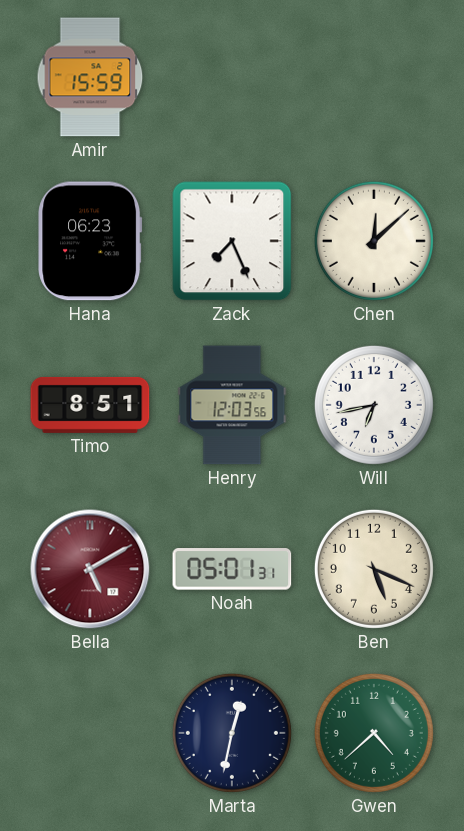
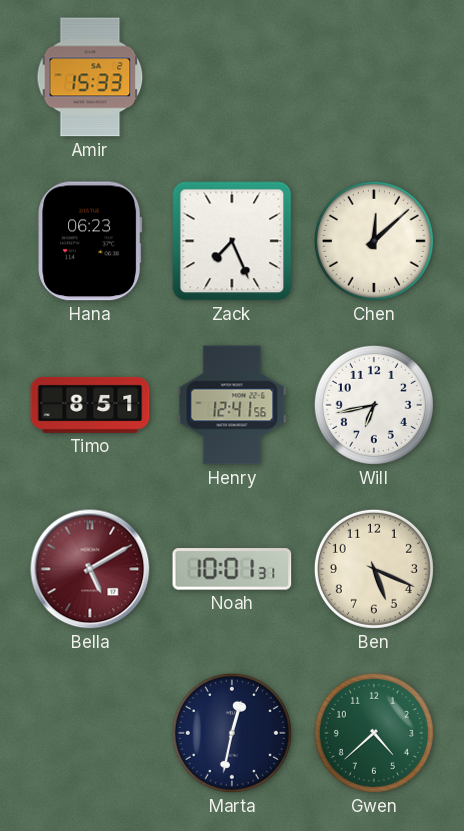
Amir: 15:59 -> 15:33 (90, 77)
Henry: 12:03 -> 12:41 (232, 405)
Noah: 05:01 -> 10:01 (232, 569)
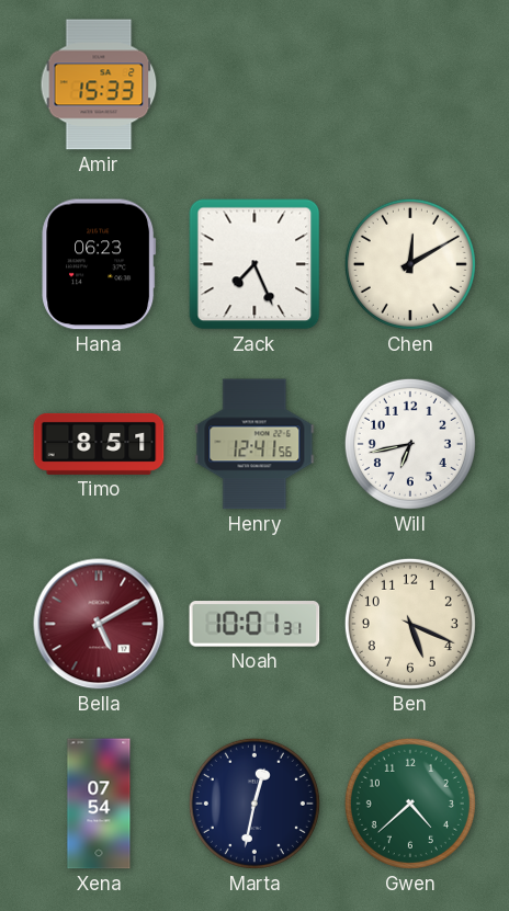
Chen: 12:08 -> 12:10 (410, 264)
Xena: none -> 07:54 (99, 804)
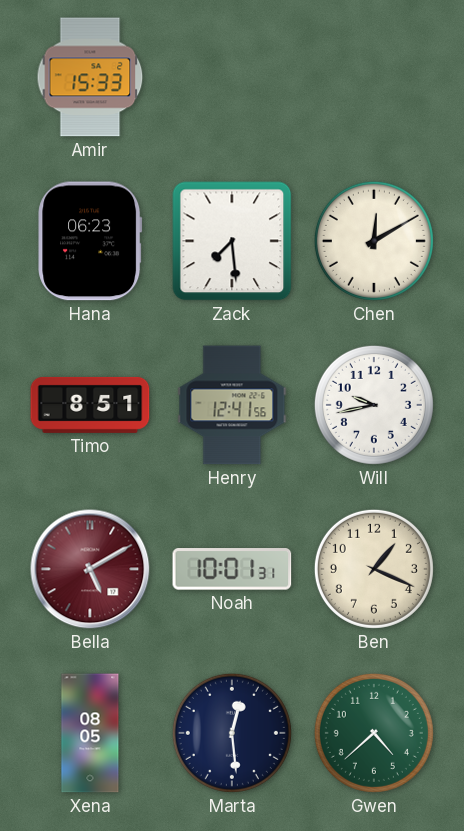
Zack: 7:26 -> 7:29 (232, 241)
Will: 6:43 -> 9:43 (374, 405)
Ben: 5:19 -> 1:19 (374, 569)
Xena: 07:54 -> 08:05 (90, 733)
Marta: 12:32 -> 12:29 (232, 733)
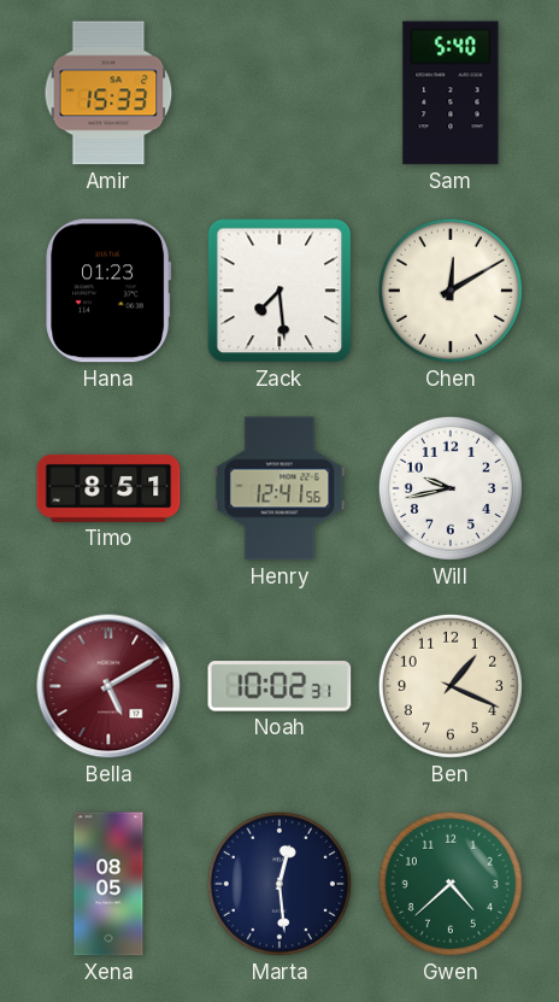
Sam: none -> 5:40 (451, 93)
Hana: 06:23 -> 01:23 (108, 291)
Noah: 10:01 -> 10:02 (279, 686)
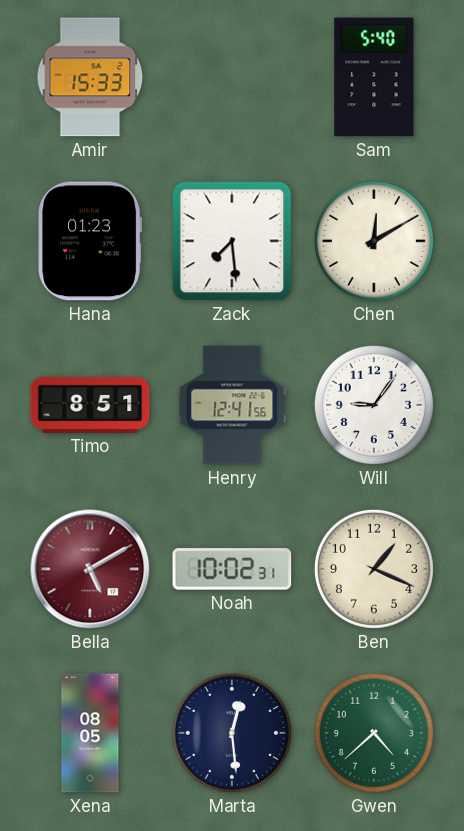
Will: 9:43 -> 9:06 (374, 405)
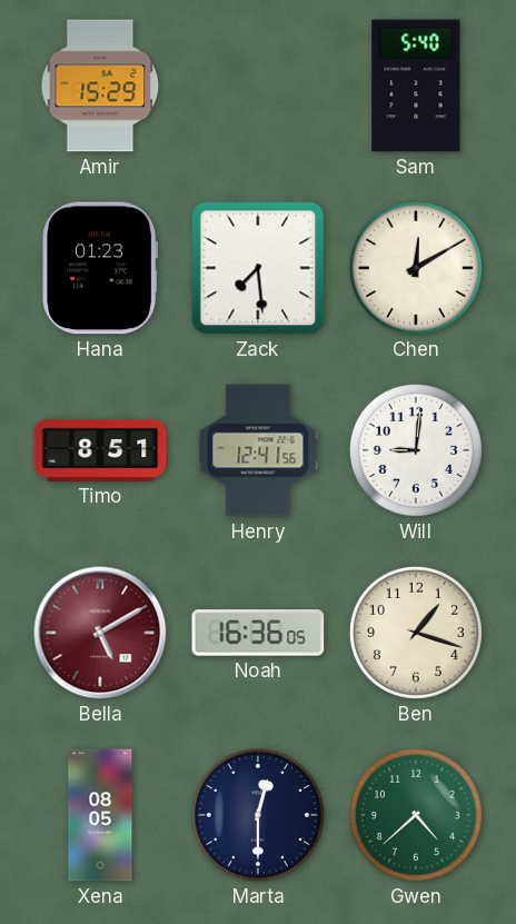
Amir: 15:33 -> 15:29 (100, 86)
Will: 9:06 -> 9:01 (416, 450)
Noah: 10:02 -> 16:36 (258, 633)
Ben: 1:19 -> 1:18 (416, 633)
Marta: 12:29 -> 12:30 (258, 815)
